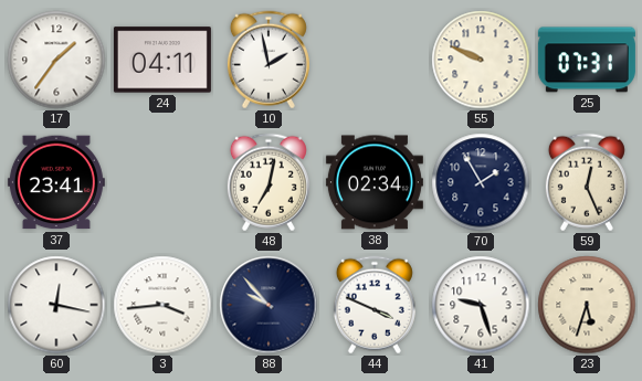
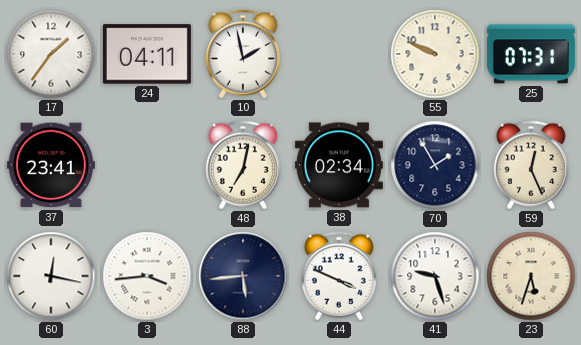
88: 9:53 -> 5:44 (243, 276)
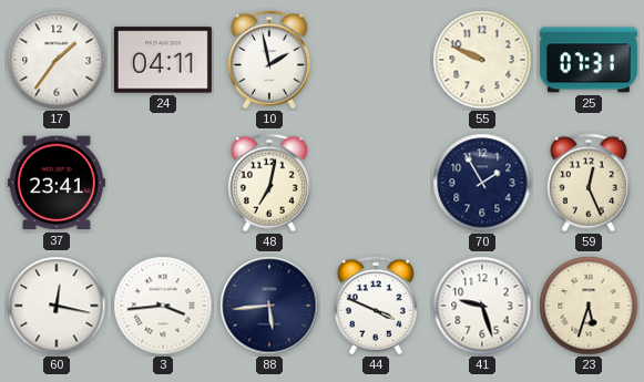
38: 02:34 -> none (339, 165)
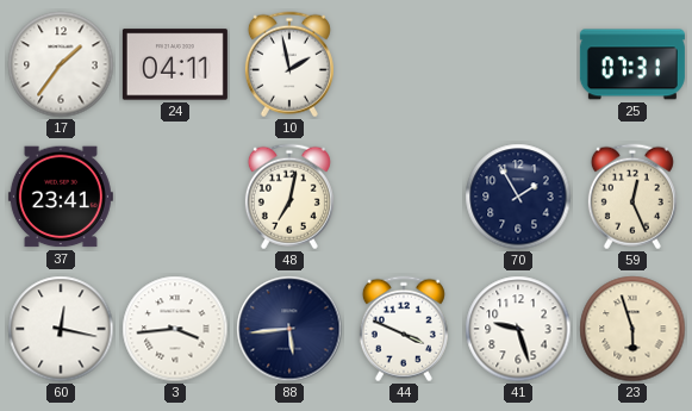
55: 9:49 -> none (482, 60)
23: 5:33 -> 5:57 (632, 329)
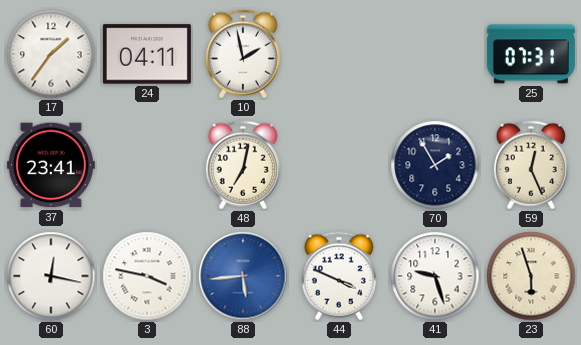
3: 3:44 -> 3:47 (147, 276)
88 dial: navy -> blue (243, 276)
